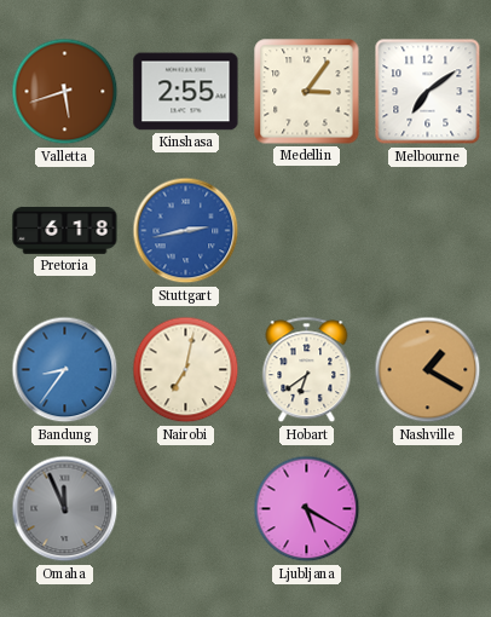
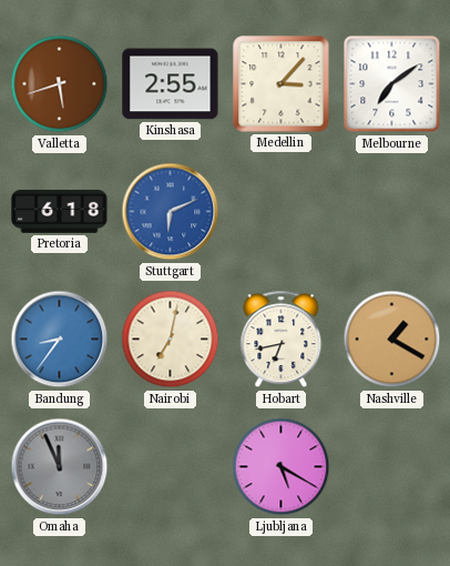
Medellin: 3:06 -> 3:07 (282, 84)
Stuttgart: 2:43 -> 6:11 (171, 212)
Hobart: 6:39 -> 6:43 (282, 340)
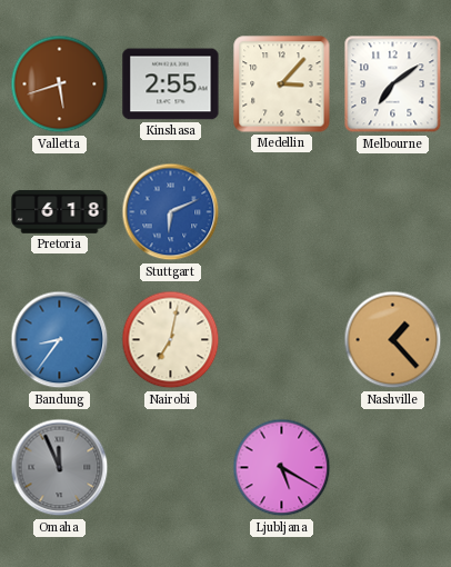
Hobart: 6:43 -> none (282, 340)
Nashville: 1:20 -> 1:23 (393, 340)
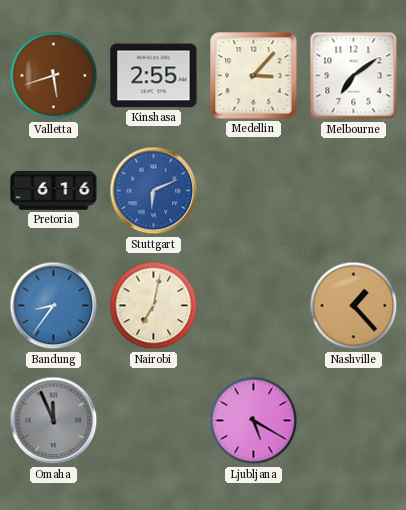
Pretoria: 6:18 -> 6:16 (54, 190)
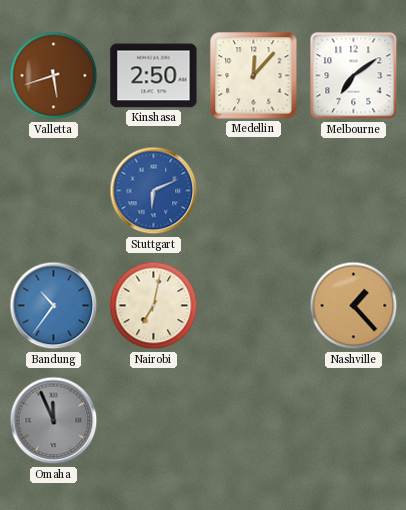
Kinshasa: 2:55 -> 2:50 (154, 76)
Medellin: 3:07 -> 12:07 (254, 76)
Pretoria: 6:16 -> none (54, 190)
Bandung: 8:36 -> 10:36 (54, 306)
Ljubljana: 5:20 -> none (254, 421)
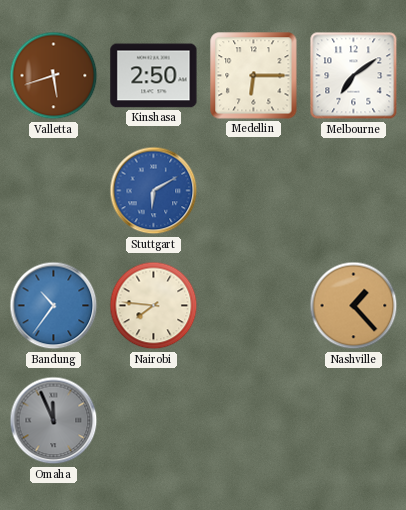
Medellin: 12:07 -> 6:15 (254, 76)
Stuttgart: 6:11 -> 6:10 (154, 191)
Nairobi: 7:02 -> 7:46 (154, 306)
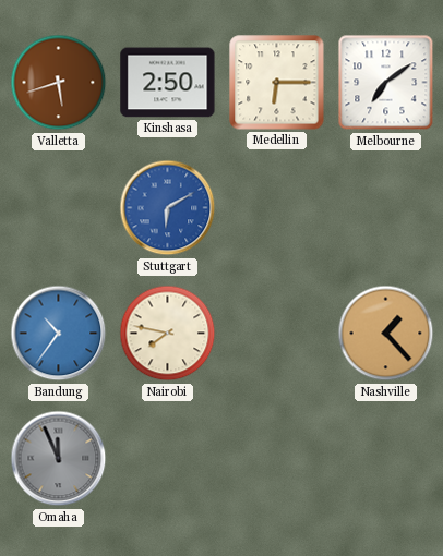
Nairobi: 7:46 -> 7:47 (168, 334)
